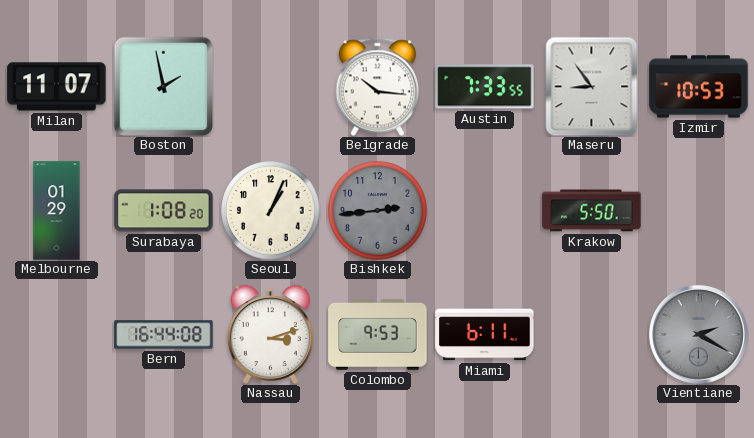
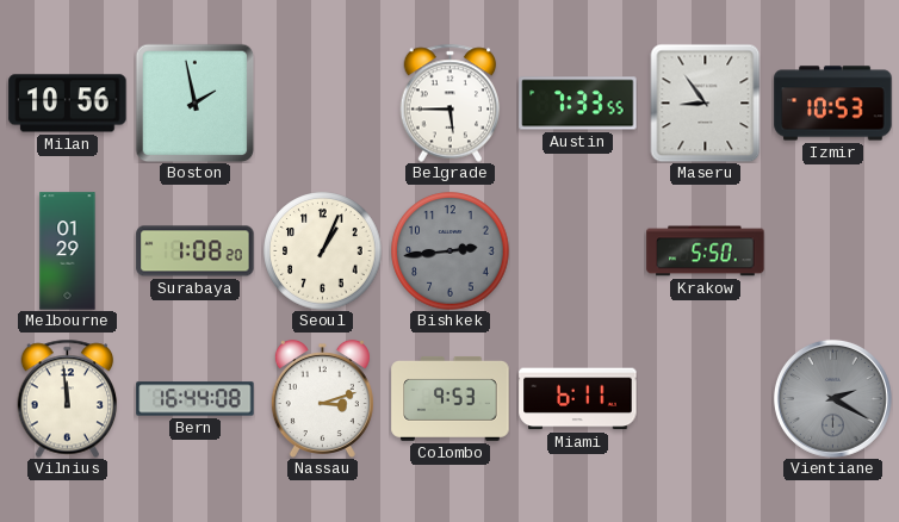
Milan: 11:07 -> 10:56 (68, 104)
Belgrade: 10:16 -> 5:45 (451, 102)
Vilnius: none -> 11:59 (68, 398)
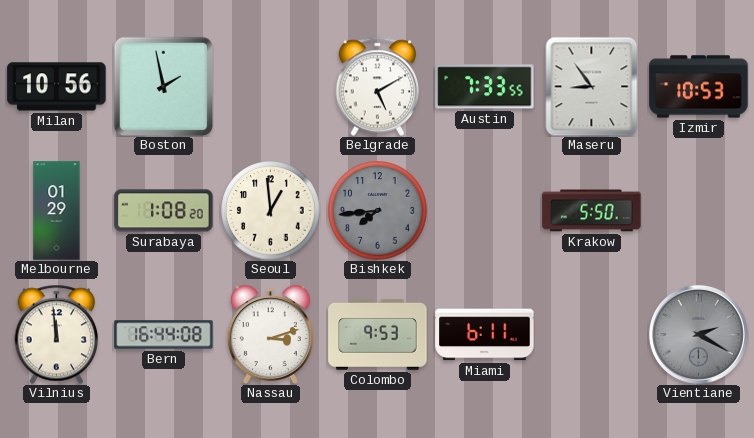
Belgrade: 5:45 -> 5:10 (378, 86)
Seoul: 1:04 -> 12:59 (271, 211)
Bishkek: 2:44 -> 7:44 (378, 211)
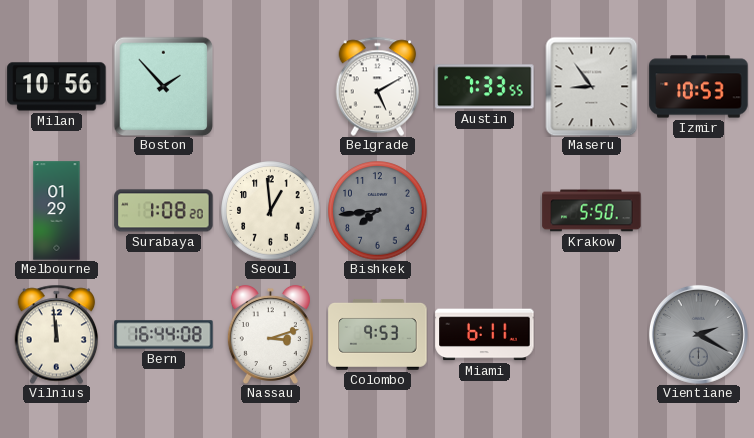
Boston: 1:58 -> 1:53 (163, 86)
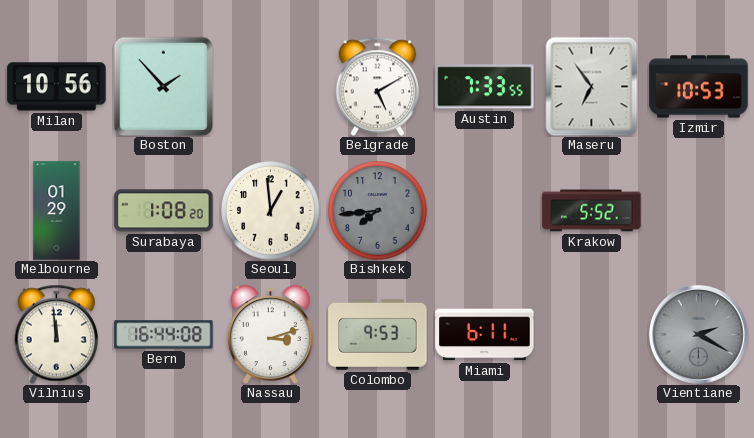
Maseru: 8:54 -> 6:54 (592, 86)
Krakow: 5:50 -> 5:52 (592, 211)
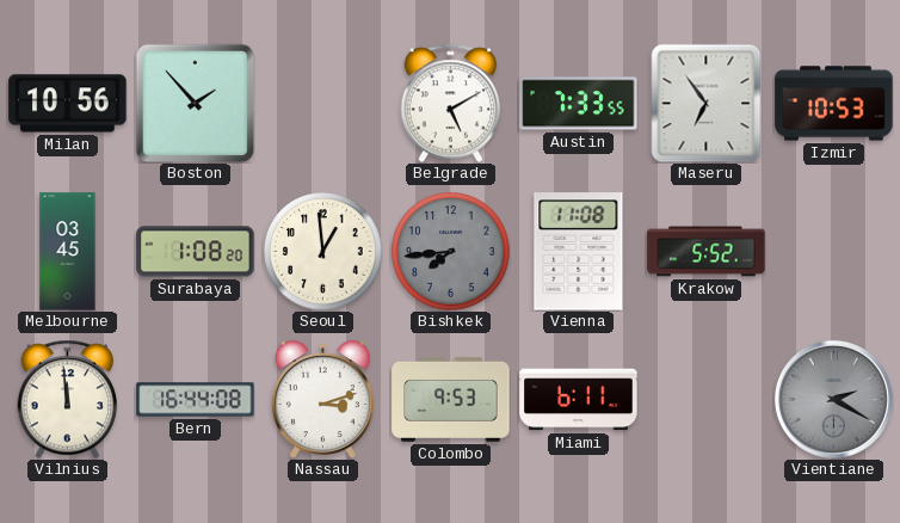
Melbourne: 01:29 -> 03:45 (68, 252)
Vienna: none -> 11:08 (579, 252)
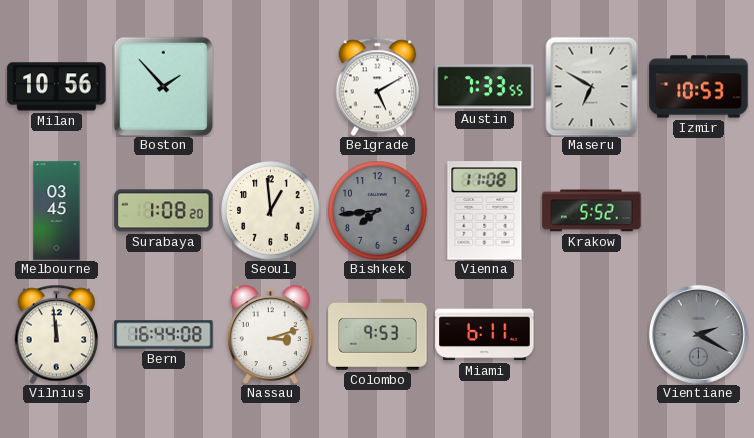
Maseru: 6:54 -> 6:50 (592, 86)
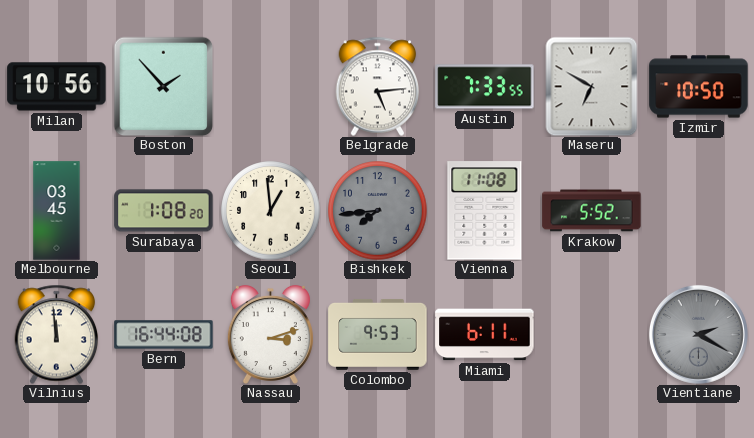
Belgrade: 5:10 -> 5:14 (378, 86)
Izmir: 10:53 -> 10:50 (699, 87)
